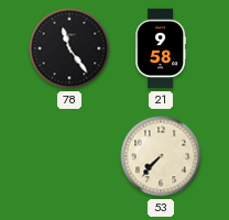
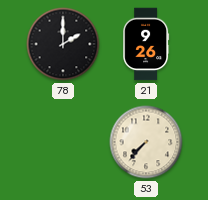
78: 11:24 -> 2:00 (63, 44)
21: 9:58 -> 9:26 (146, 44)
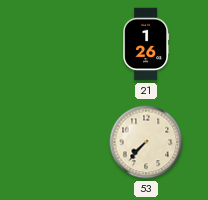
78: 2:00 -> none (63, 44)
21: 9:26 -> 1:26 (146, 44)
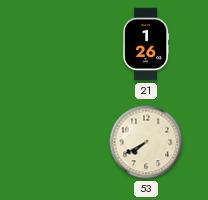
53: 7:37 -> 7:40 (146, 142)
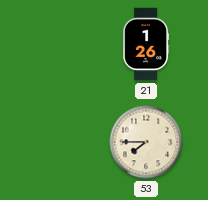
53: 7:40 -> 7:45 (146, 142)
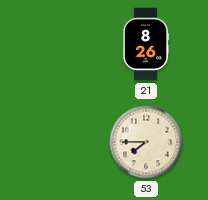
21: 1:26 -> 8:26 (146, 44)
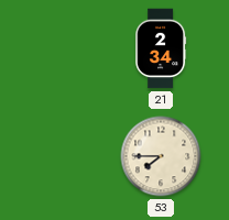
21: 8:26 -> 2:34 (161, 48)
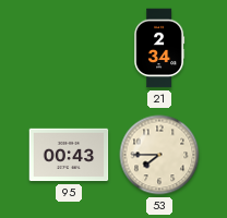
95: none -> 00:43 (69, 155)
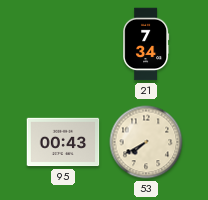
21: 2:34 -> 7:34 (146, 44)
53: 7:45 -> 7:40 (146, 142)
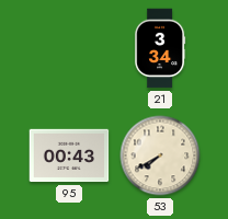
21: 7:34 -> 3:34 (160, 48)
